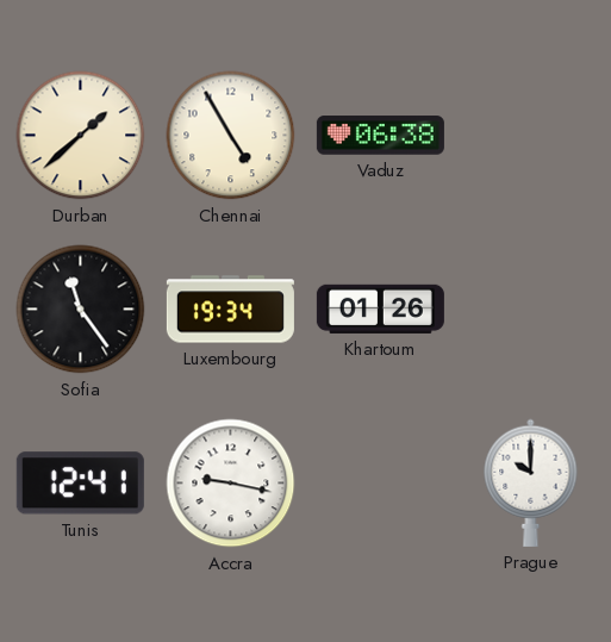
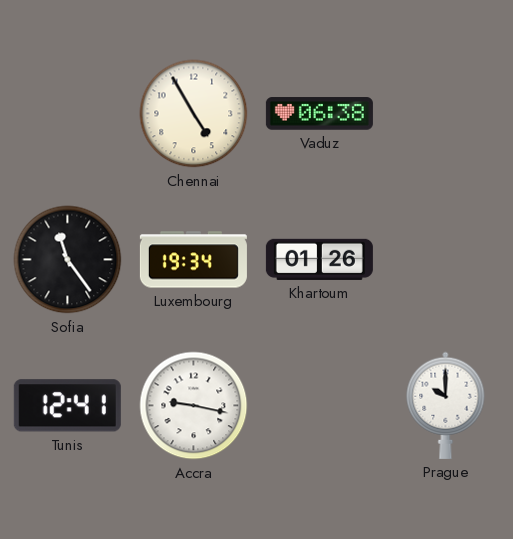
Durban: 1:38 -> none (81, 136)
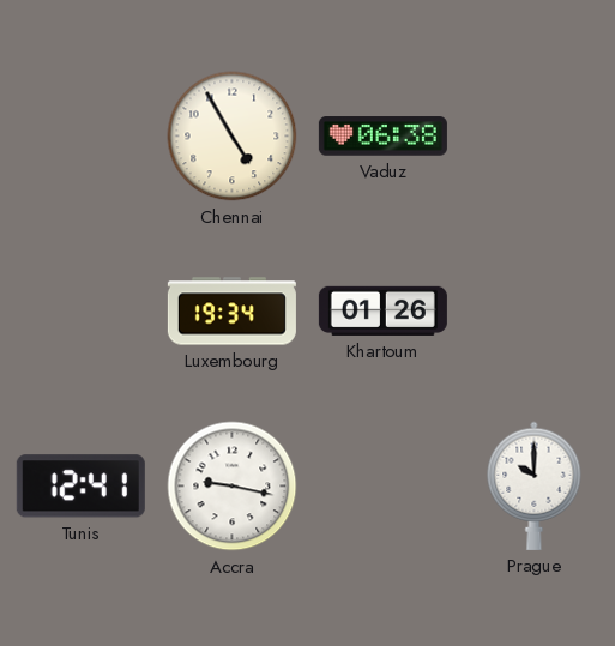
Sofia: 11:24 -> none (68, 260)
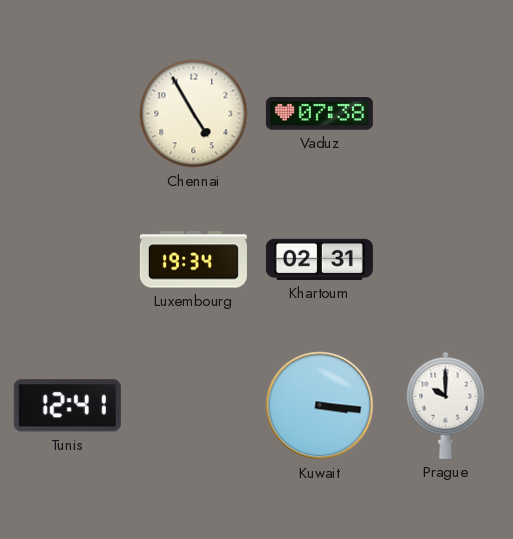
Vaduz: 06:38 -> 07:38 (319, 114)
Khartoum: 01:26 -> 02:31 (319, 259)
Accra: 9:17 -> none (233, 487)
Kuwait: none -> 3:16 (320, 406)
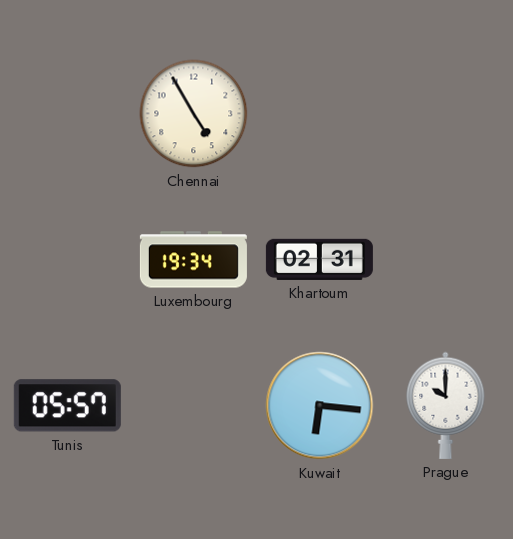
Vaduz: 07:38 -> none (319, 114)
Tunis: 12:41 -> 05:57 (67, 406)
Kuwait: 3:16 -> 6:16 (320, 406)
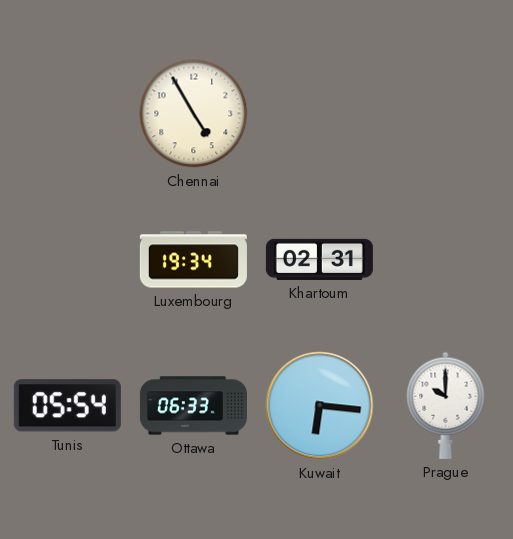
Tunis: 05:57 -> 05:54 (67, 406)
Ottawa: none -> 06:33 (193, 406)
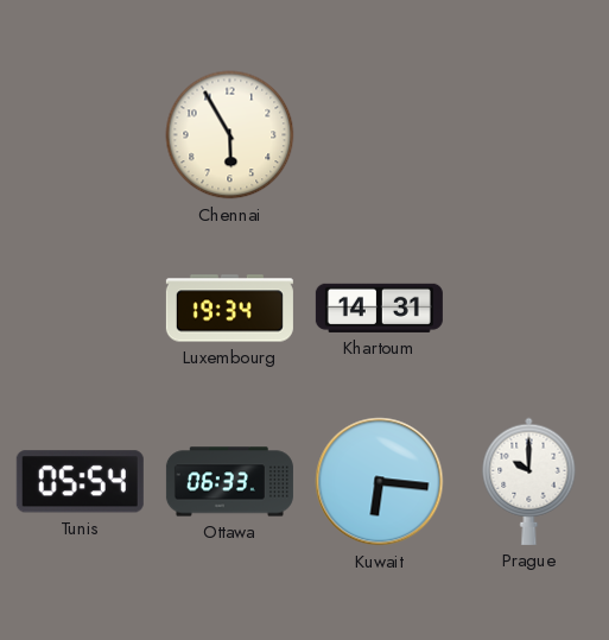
Chennai: 4:55 -> 5:55 (230, 135)
Khartoum: 02:31 -> 14:31 (379, 308)
